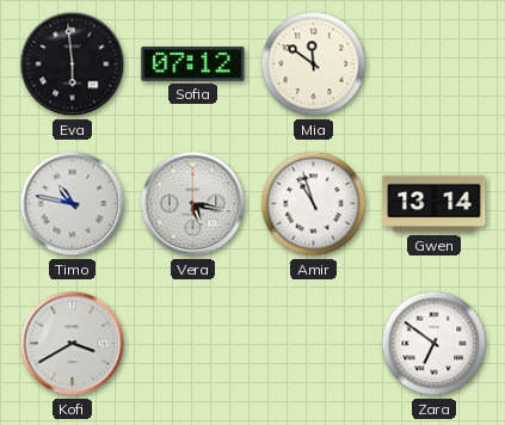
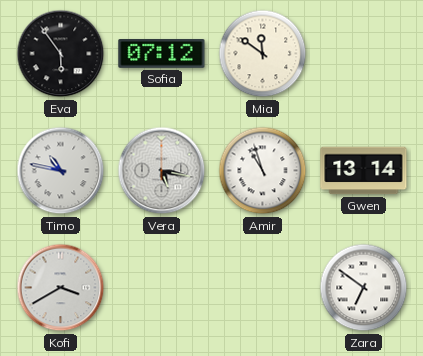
Eva: 5:59 -> 5:54 (61, 54)
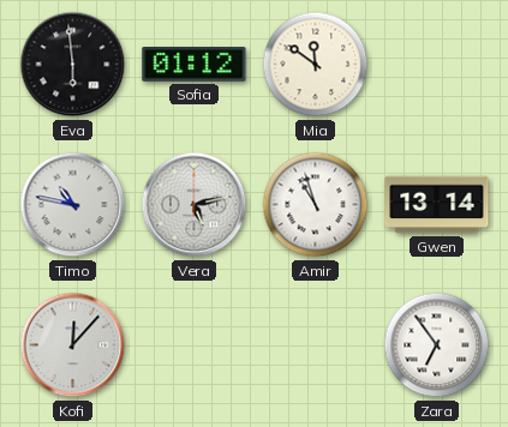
Eva: 5:54 -> 5:59 (73, 65)
Sofia: 07:12 -> 01:12 (195, 65)
Vera: 5:17 -> 5:13 (195, 205)
Kofi: 3:40 -> 12:07 (73, 345)
Zara: 6:51 -> 6:54 (437, 345)
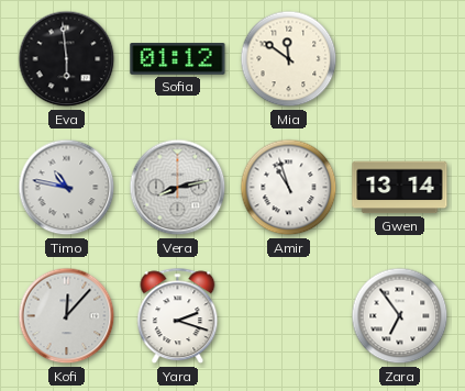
Vera: 5:13 -> 8:13 (178, 188)
Yara: none -> 2:18 (178, 316)
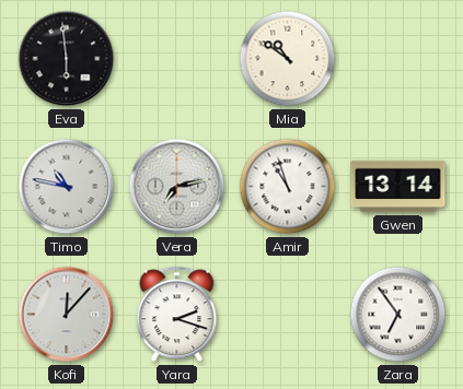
Sofia: 01:12 -> none (178, 59)
Mia: 11:51 -> 10:51 (288, 59)
Vera: 8:13 -> 7:13 (177, 187)
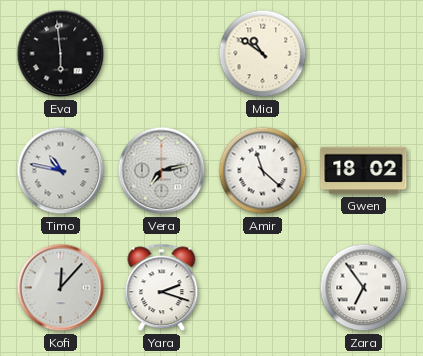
Amir: 10:57 -> 11:22 (263, 171)
Gwen: 13:14 -> 18:02 (364, 171)
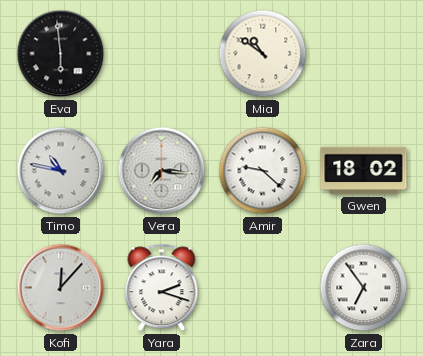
Vera: 7:13 -> 7:16 (162, 171)
Amir: 11:22 -> 9:22 (263, 171)
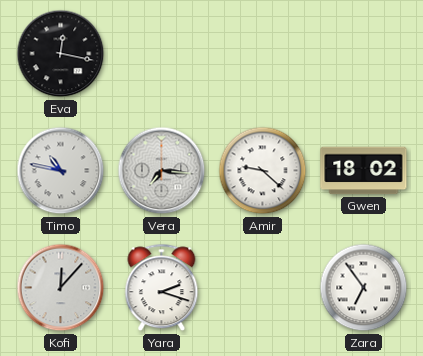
Eva: 5:59 -> 12:17 (61, 54)
Mia: 10:51 -> none (263, 54)
